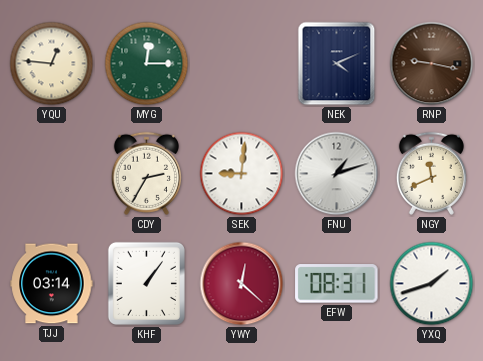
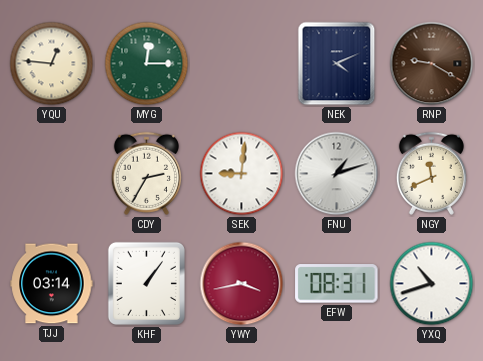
RNP: 9:17 -> 9:20 (432, 64)
YWY: 12:22 -> 3:43 (242, 284)
YXQ: 1:42 -> 10:42 (432, 284)
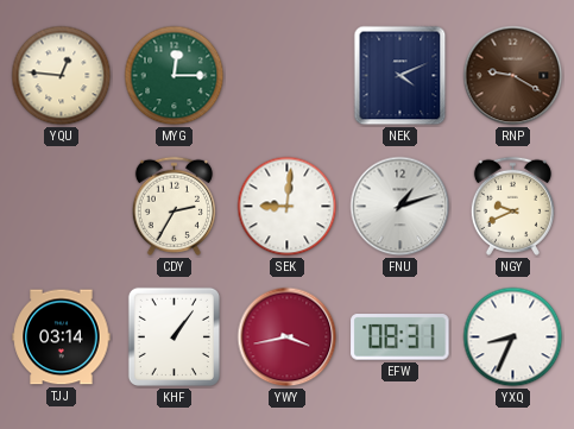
NGY: 11:41 -> 9:41 (512, 206)
YXQ: 10:42 -> 8:34 (513, 337)
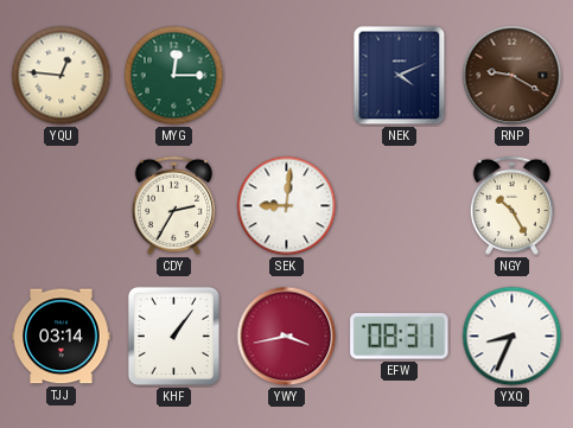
FNU: 1:12 -> none (400, 207)
NGY: 9:41 -> 10:25 (511, 205)
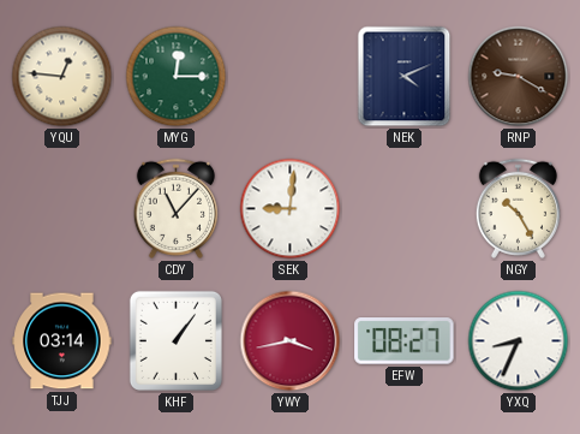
CDY: 2:35 -> 11:07 (175, 208)
EFW: 08:31 -> 08:27 (405, 341)
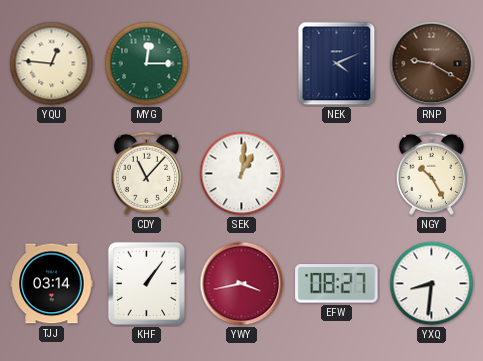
SEK: 9:01 -> 1:01 (242, 174)
YXQ: 8:34 -> 8:31 (432, 284)
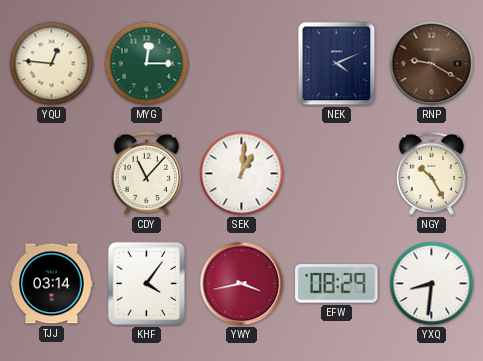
KHF: 1:06 -> 4:06 (146, 283)
EFW: 08:27 -> 08:29 (337, 284)
